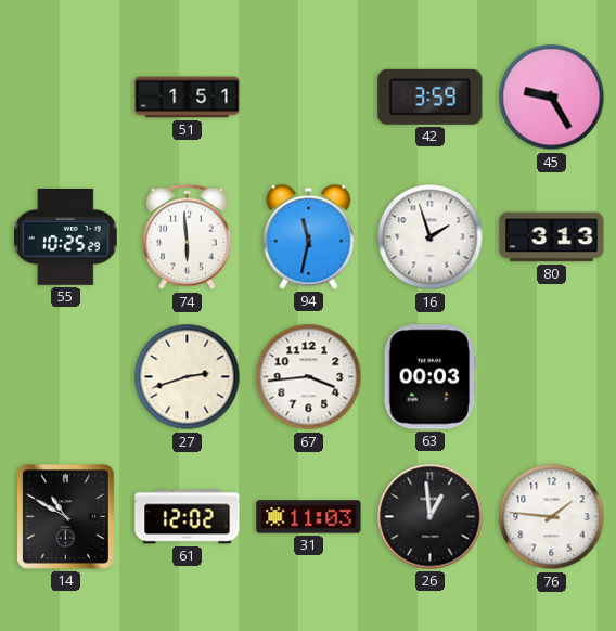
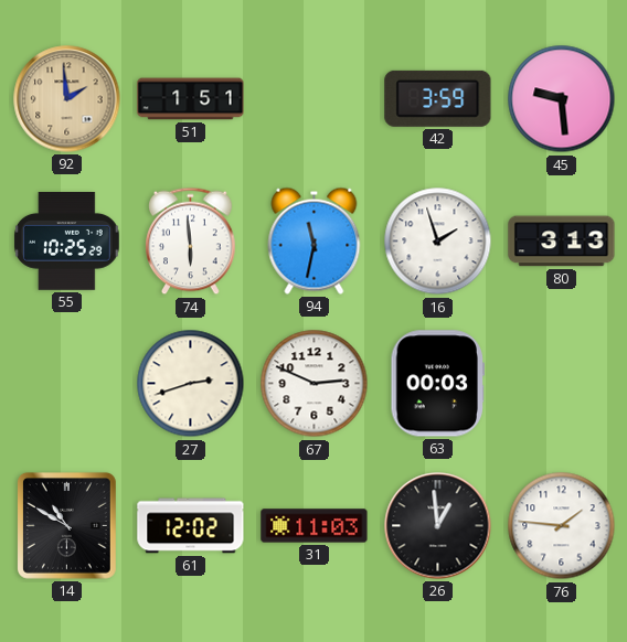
92: none -> 1:59 (67, 99)
45: 9:25 -> 9:29 (562, 99)
67: 3:44 -> 2:49 (315, 384)
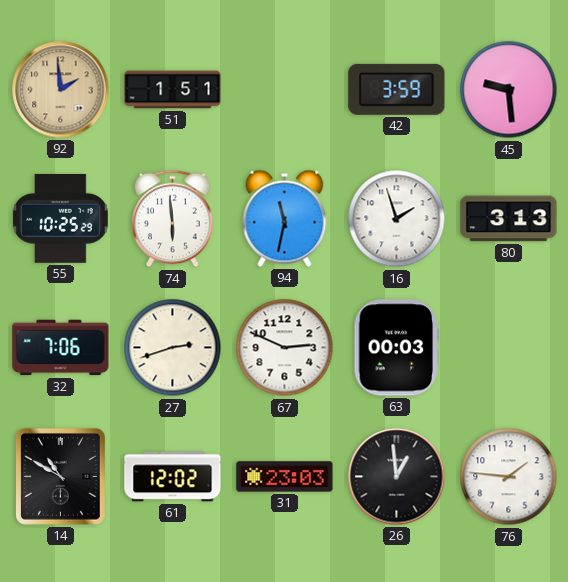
32: none -> 7:06 (61, 348)
31: 11:03 -> 23:03 (285, 477)
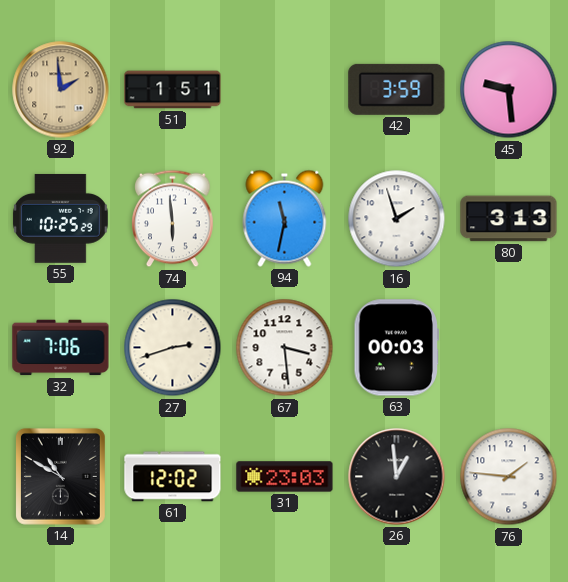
67: 2:49 -> 3:29 (285, 348)
